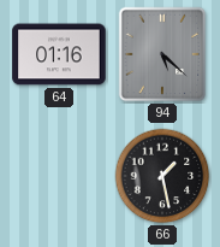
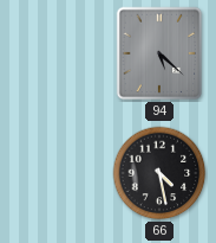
64: 01:16 -> none (59, 54)
66: 1:28 -> 4:28 (159, 173)
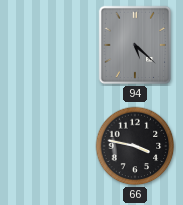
66: 4:28 -> 3:47 (135, 146)
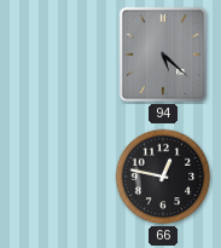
66: 3:47 -> 12:47 (163, 177)
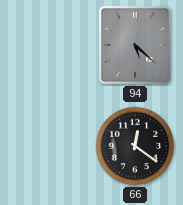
66: 12:47 -> 12:21 (135, 146)
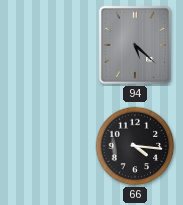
66: 12:21 -> 4:16 (135, 146)
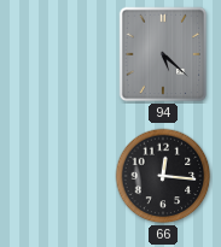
66: 4:16 -> 12:16 (163, 176)
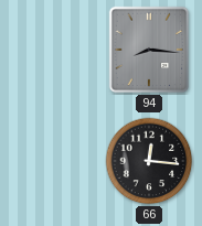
94: 5:22 -> 8:16 (149, 50)
